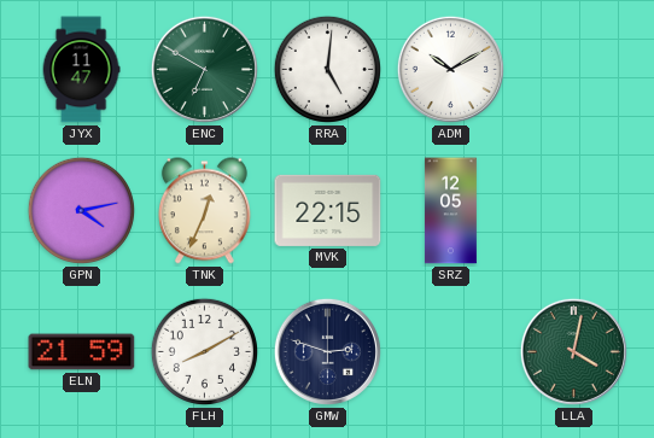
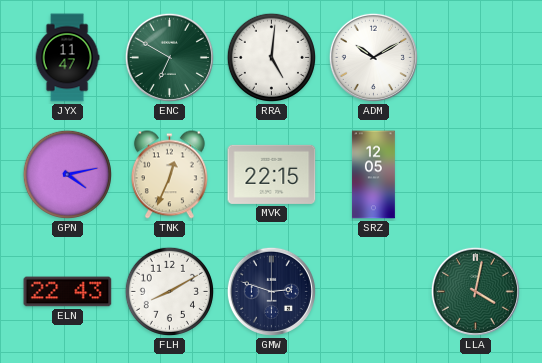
ELN: 21:59 -> 22:43 (68, 292)
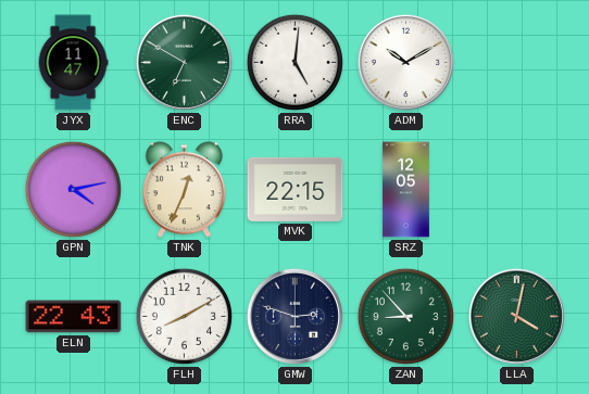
ZAN: none -> 8:53 (405, 316)
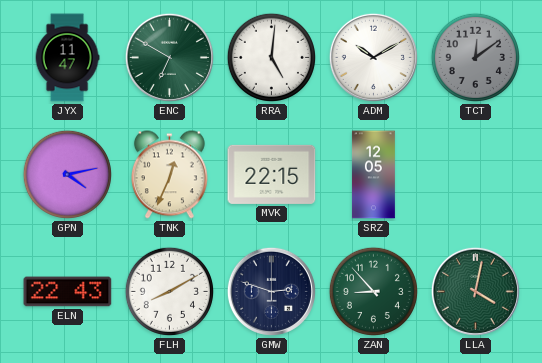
TCT: none -> 12:09 (475, 57)
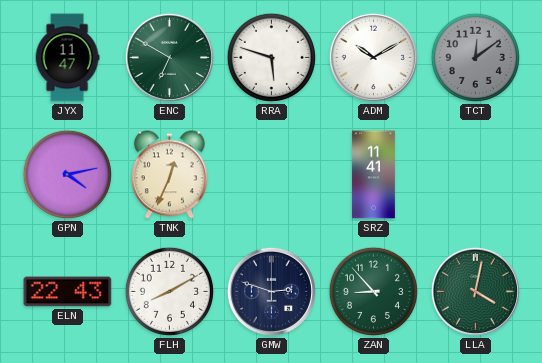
RRA: 5:01 -> 5:48 (271, 57)
MVK: 22:15 -> none (272, 174)
SRZ: 12:05 -> 11:41 (373, 175)
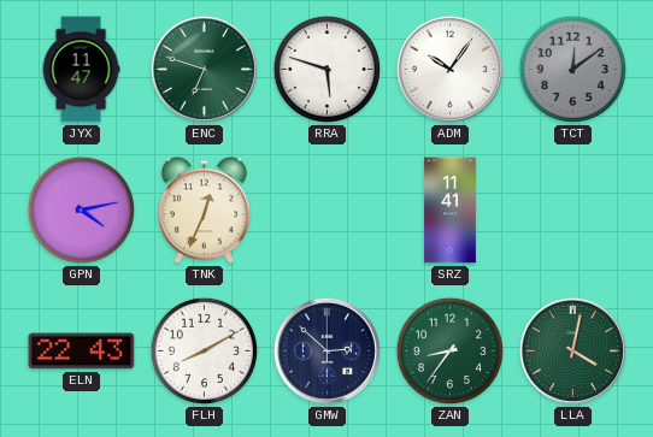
ENC: 6:50 -> 6:48 (204, 69)
ADM: 10:10 -> 10:06 (449, 69)
GMW: 2:48 -> 2:52 (326, 350)
ZAN: 8:53 -> 8:36 (449, 350)
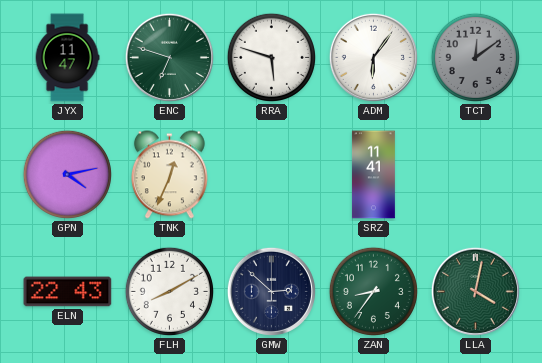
ADM: 10:06 -> 6:06 (373, 57)
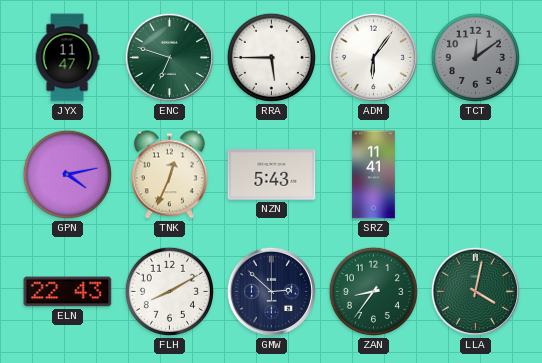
RRA: 5:48 -> 5:45 (271, 57)
NZN: none -> 5:43 (272, 175)
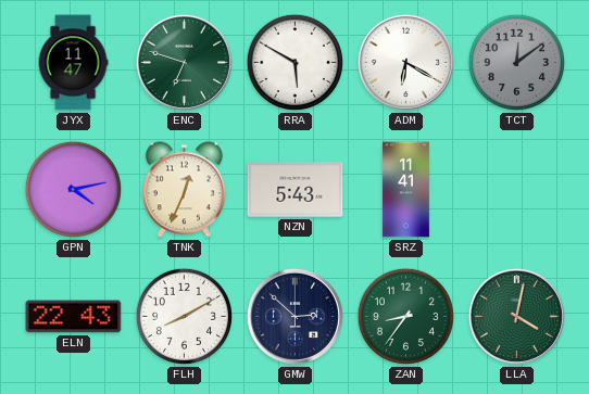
RRA: 5:45 -> 5:50 (294, 62)
ADM: 6:06 -> 6:20 (405, 62)
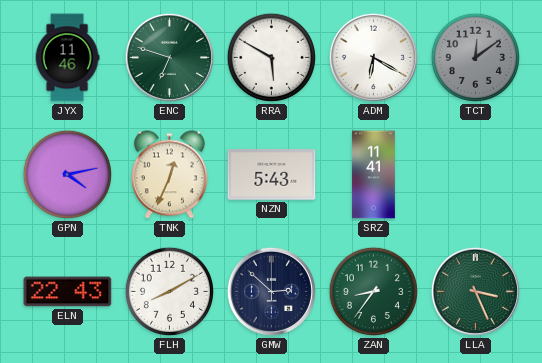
JYX: 11:47 -> 11:46 (67, 58)
LLA: 4:02 -> 3:26 (475, 291)
